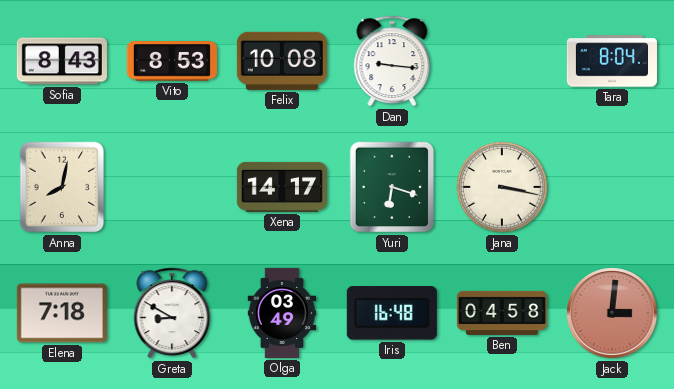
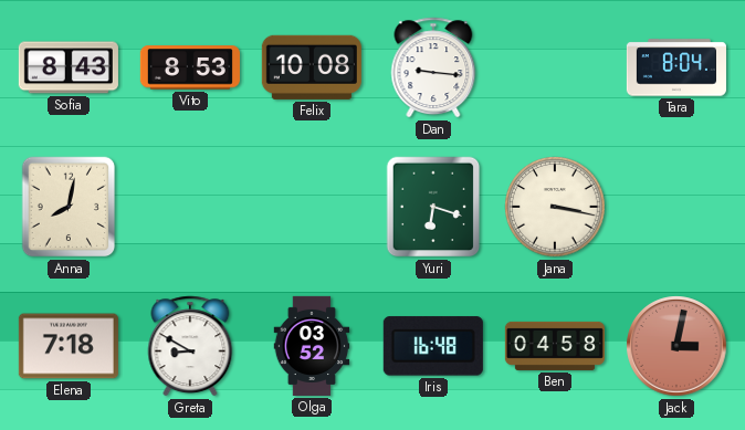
Xena: 14:17 -> none (282, 187)
Olga: 03:49 -> 03:52 (312, 346)
Jack: 3:01 -> 3:02 (676, 346)
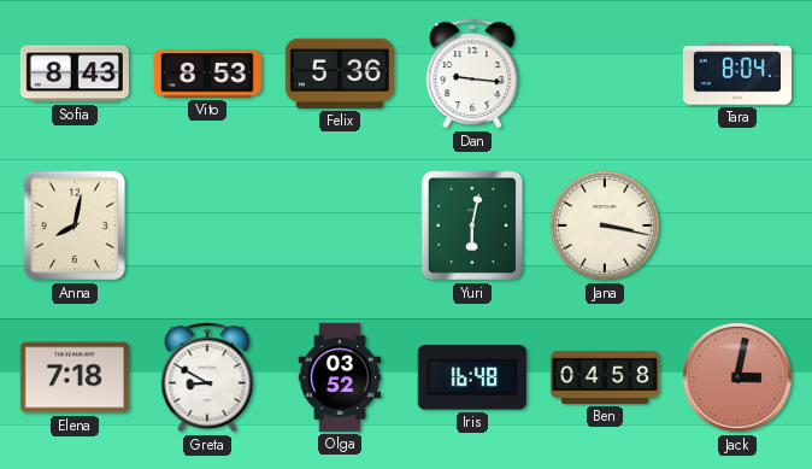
Felix: 10:08 -> 5:36 (340, 74)
Yuri: 6:18 -> 6:02 (472, 225)
